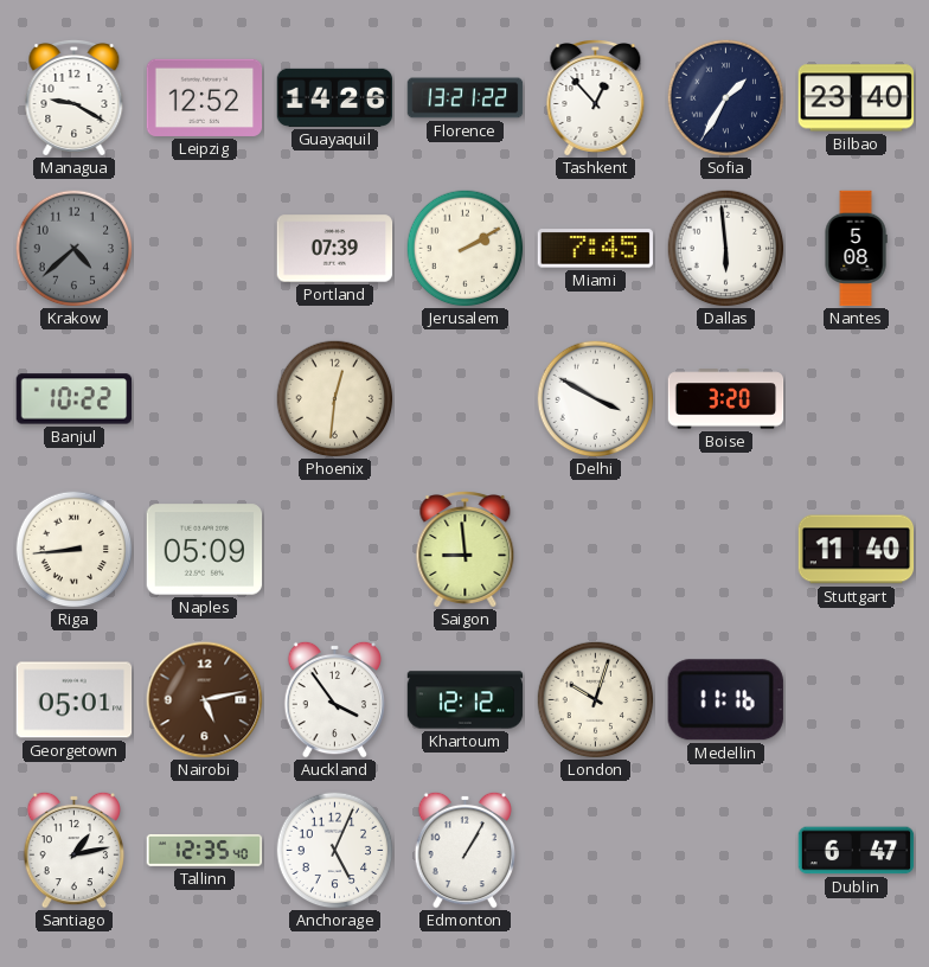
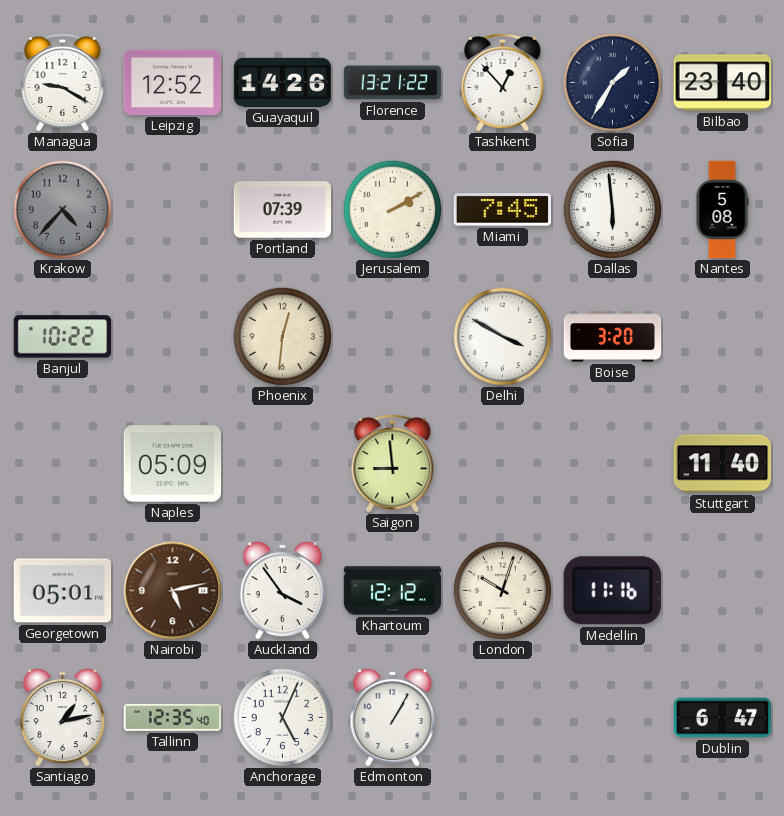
Krakow: 4:38 -> 4:37 (63, 210)
Riga: 8:44 -> none (75, 550)
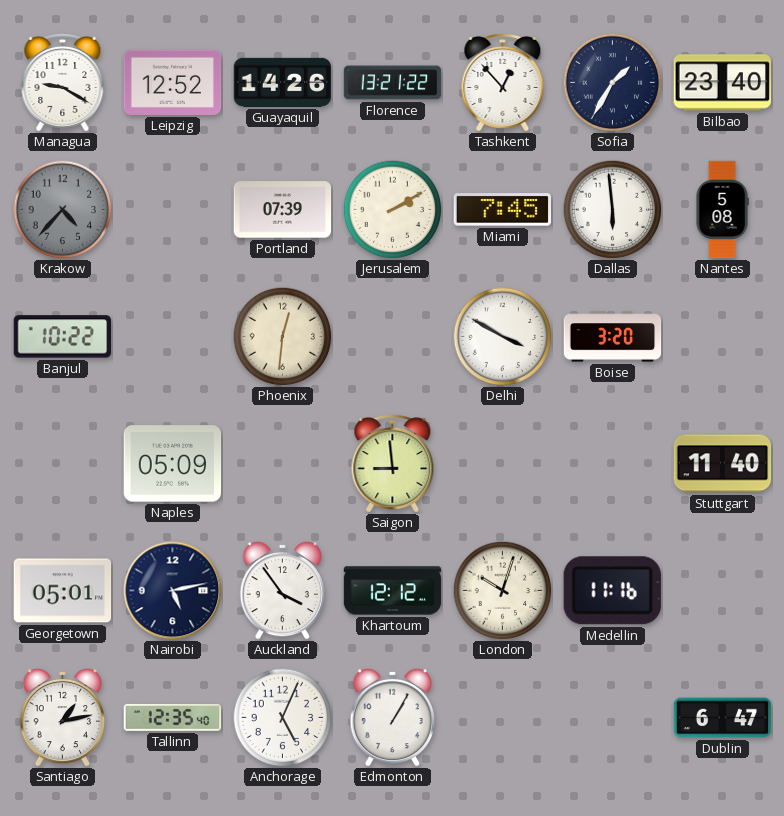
Nairobi dial: brown -> navy (173, 591)
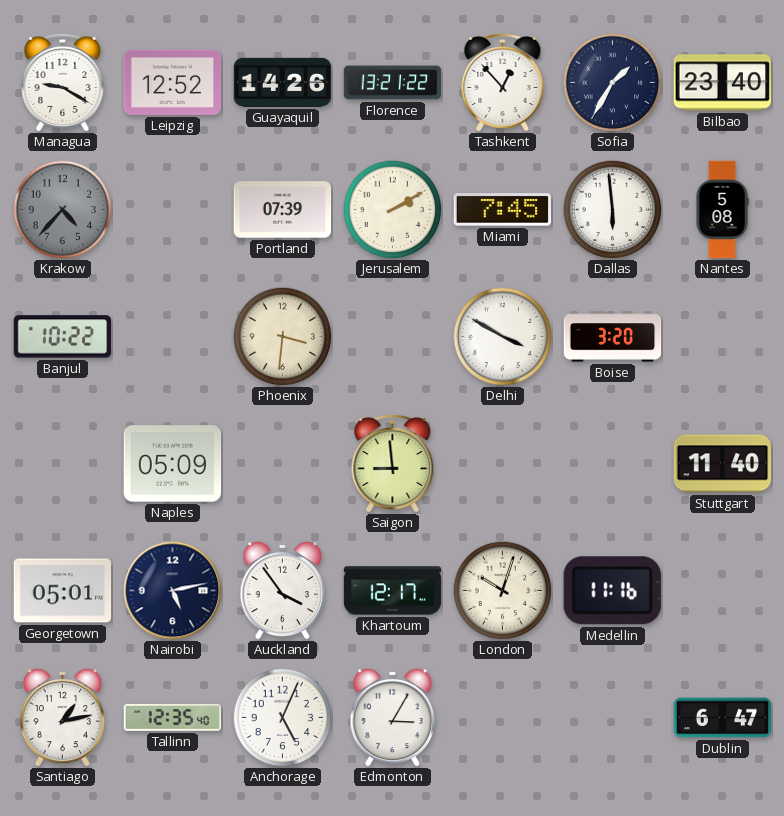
Phoenix: 12:31 -> 3:31 (283, 337)
Khartoum: 12:12 -> 12:17 (393, 591)
Edmonton: 1:05 -> 3:05 (392, 717)
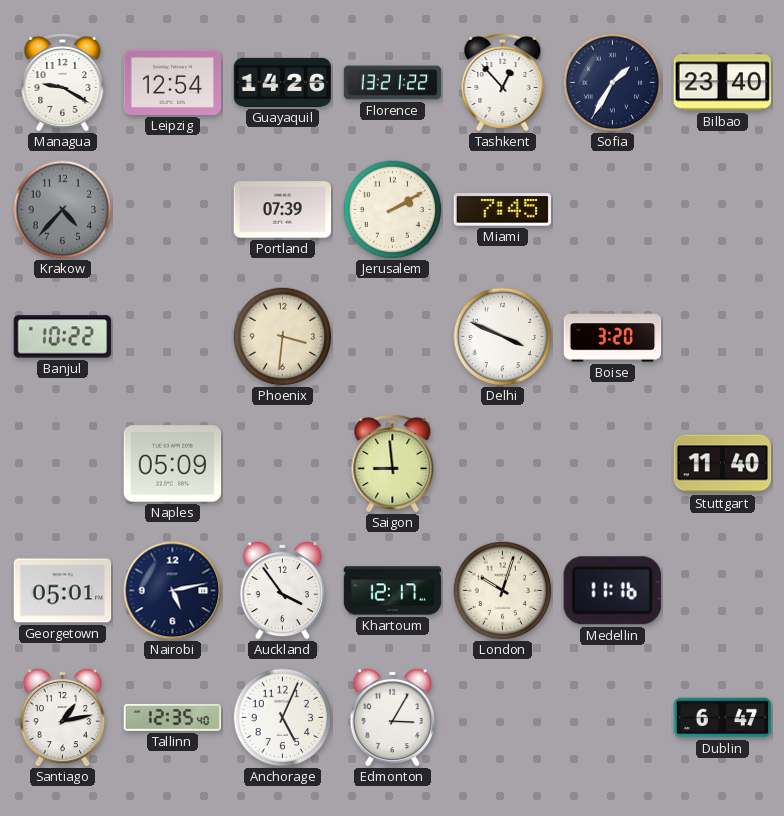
Leipzig: 12:52 -> 12:54 (173, 82)
Dallas: 5:59 -> none (613, 210)
Nantes: 5:08 -> none (722, 210)
Delhi: 3:50 -> 3:49 (503, 337)
